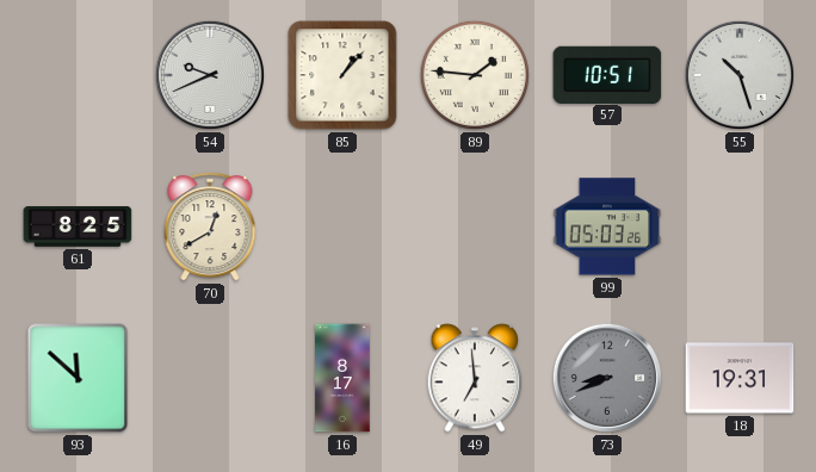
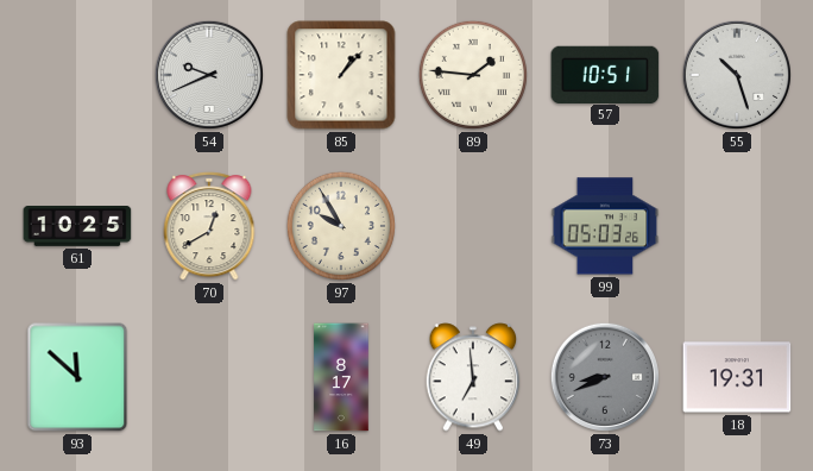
61: 8:25 -> 10:25 (77, 227)
97: none -> 9:55 (341, 226)
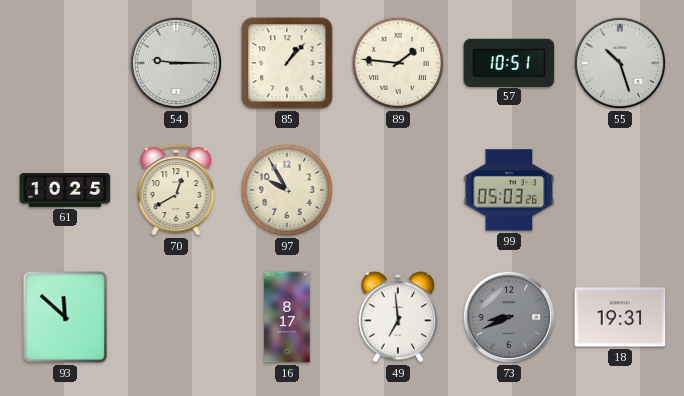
54: 9:41 -> 9:15 (176, 63)
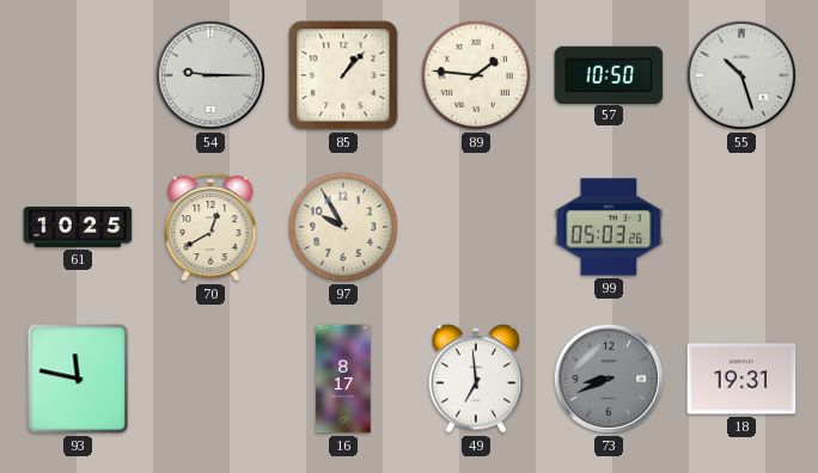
57: 10:51 -> 10:50 (609, 74)
93: 11:52 -> 11:47 (78, 379)
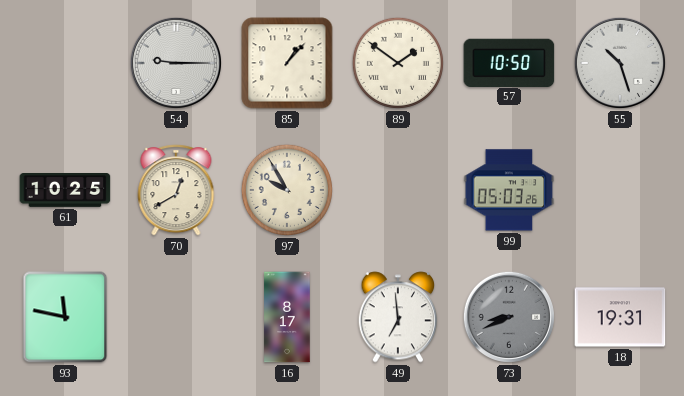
89: 1:46 -> 1:51 (398, 63)
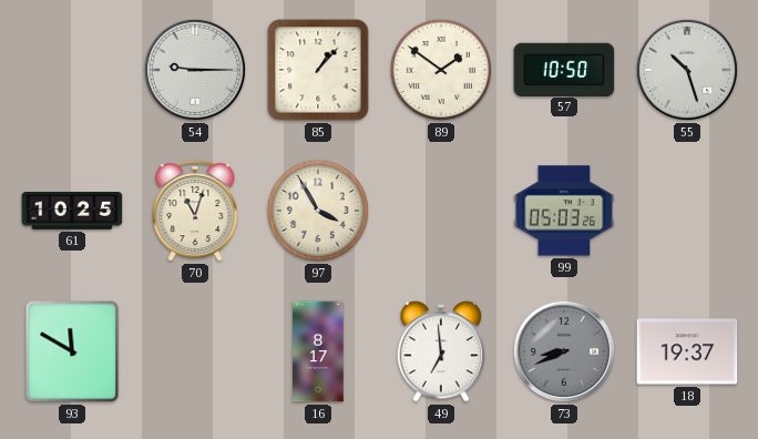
70: 12:40 -> 11:03 (195, 211)
97: 9:55 -> 3:55 (318, 211)
93: 11:47 -> 11:50 (72, 351)
18: 19:31 -> 19:37 (687, 351)
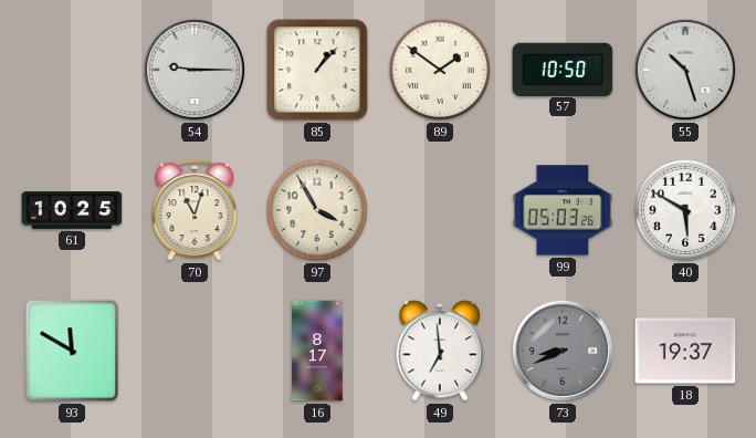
40: none -> 5:50 (685, 210)
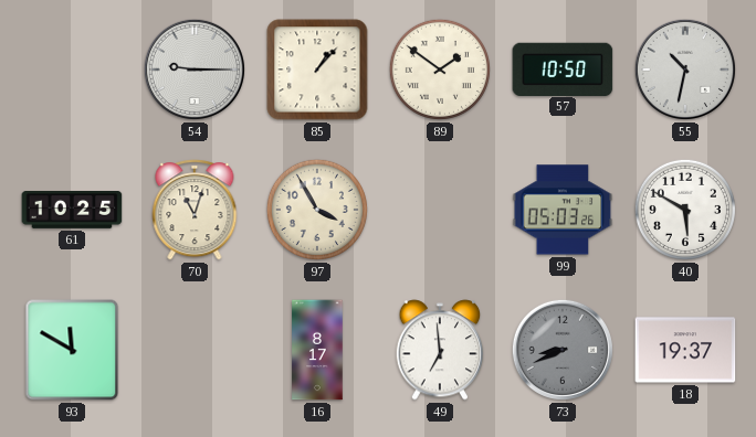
55: 10:27 -> 10:32 (685, 70)
